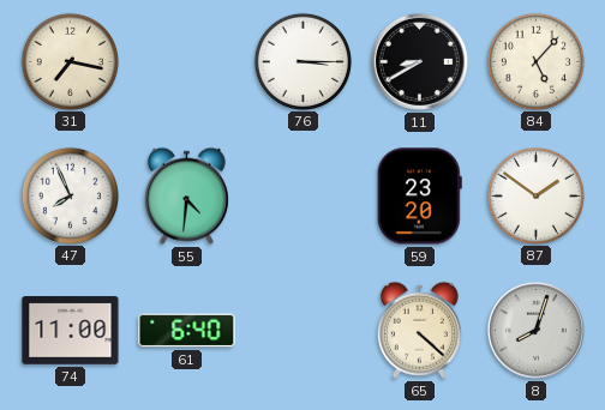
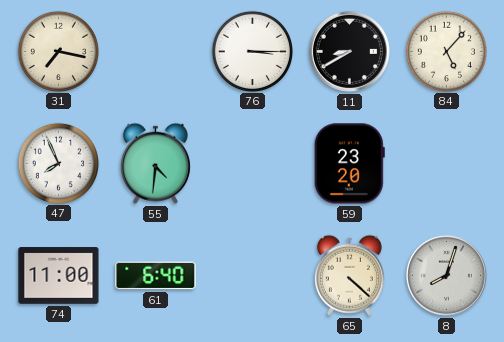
87: 1:51 -> none (535, 195)
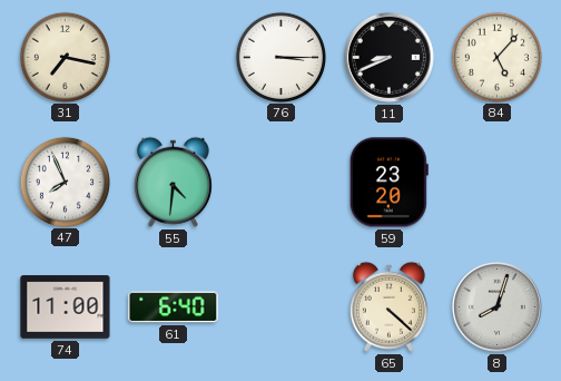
11: 8:40 -> 8:41 (388, 57)
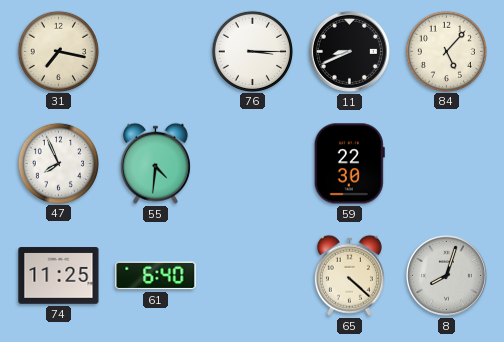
59: 23:20 -> 22:30 (349, 164)
74: 11:00 -> 11:25 (59, 276)
